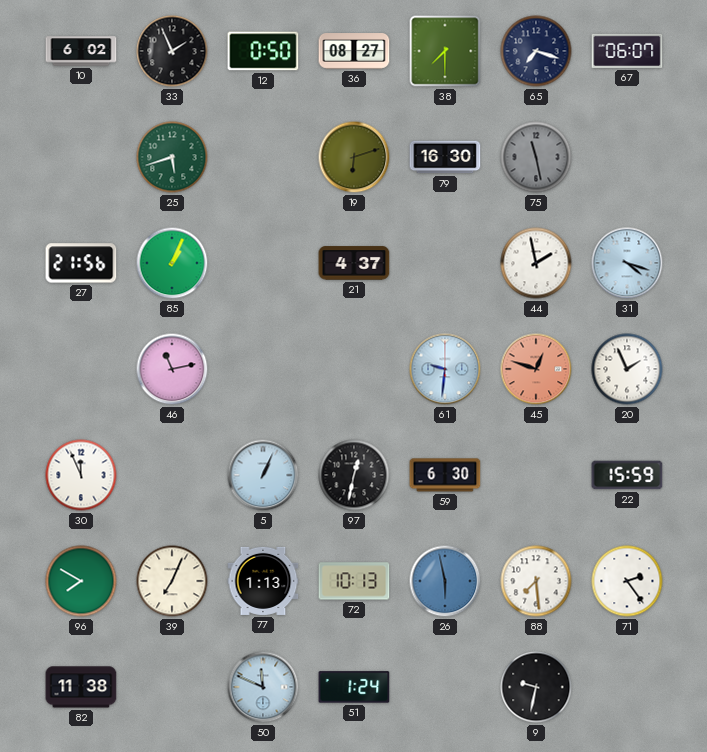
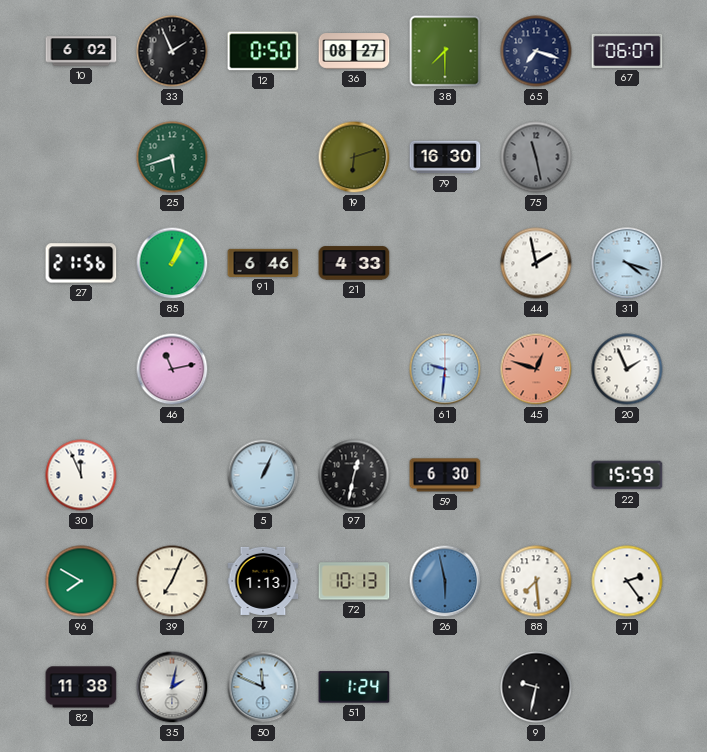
91: none -> 6:46 (263, 263)
21: 4:37 -> 4:33 (354, 263)
35: none -> 2:02 (172, 687)
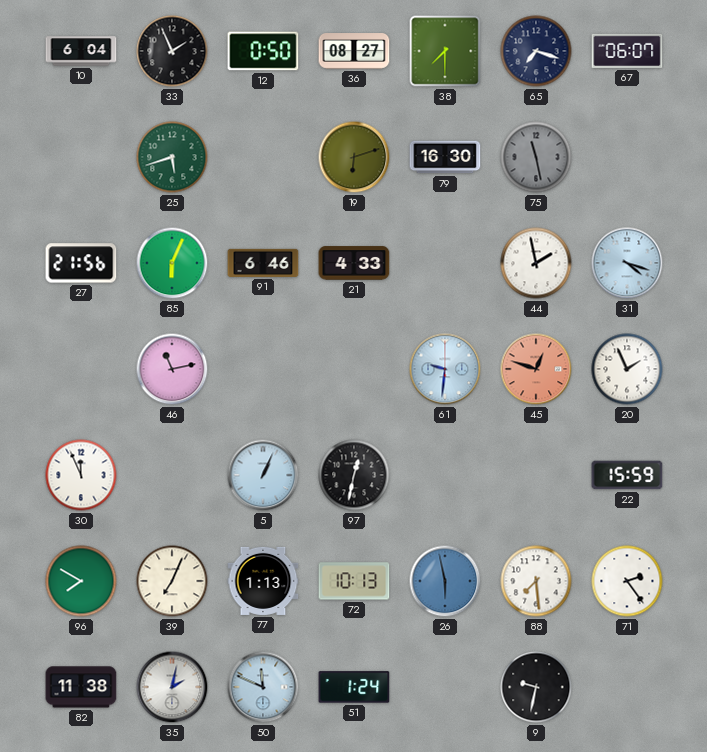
10: 6:02 -> 6:04 (81, 51)
85: 1:04 -> 6:04 (172, 263)
59: 6:30 -> none (445, 475)
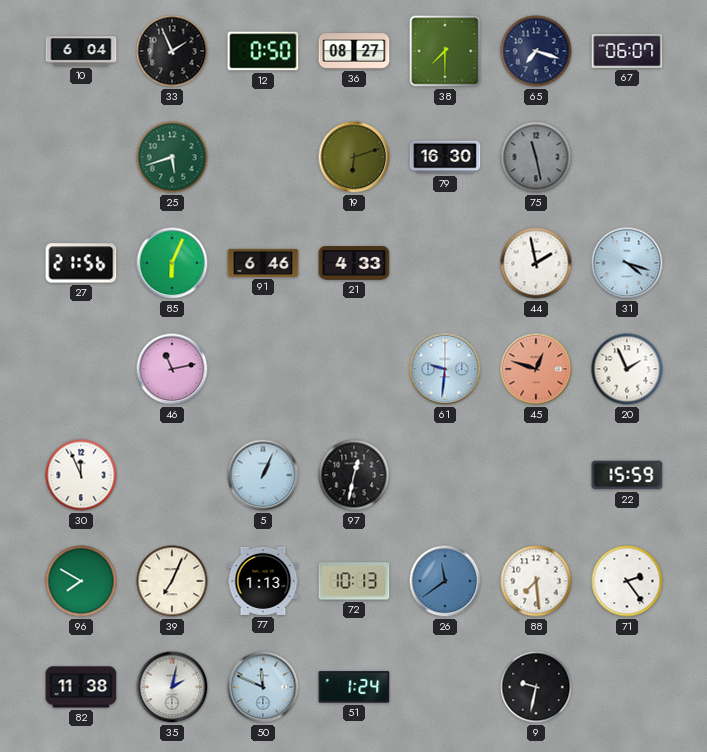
26: 5:58 -> 11:39 (445, 581)
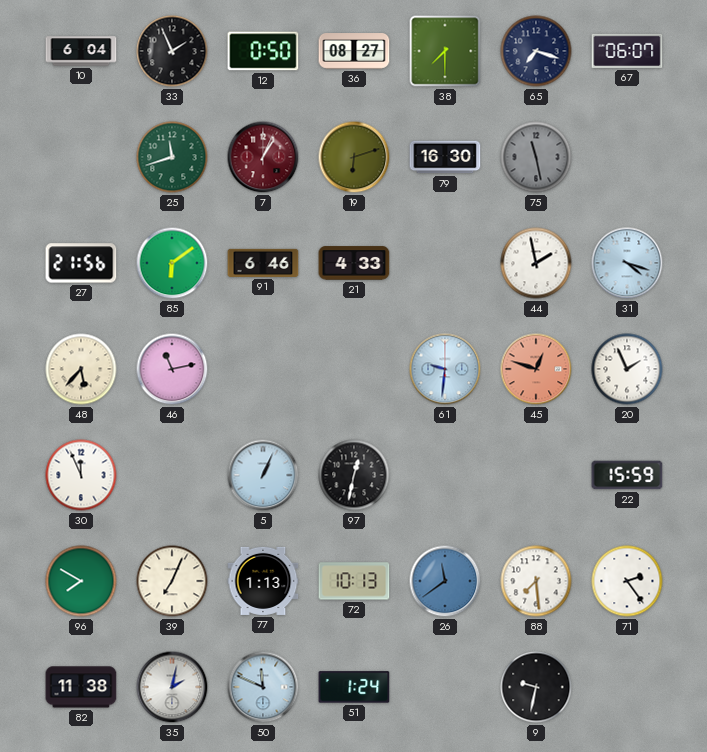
25: 5:42 -> 11:42 (172, 157)
7: none -> 1:04 (263, 157)
85: 6:04 -> 6:09 (172, 263)
48: none -> 5:37 (81, 369)
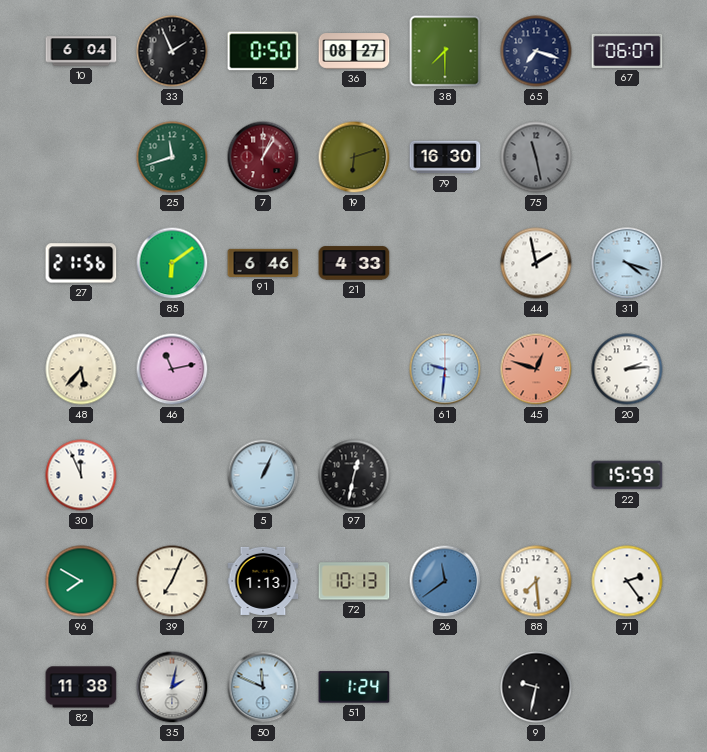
20: 1:56 -> 2:14 (627, 369)
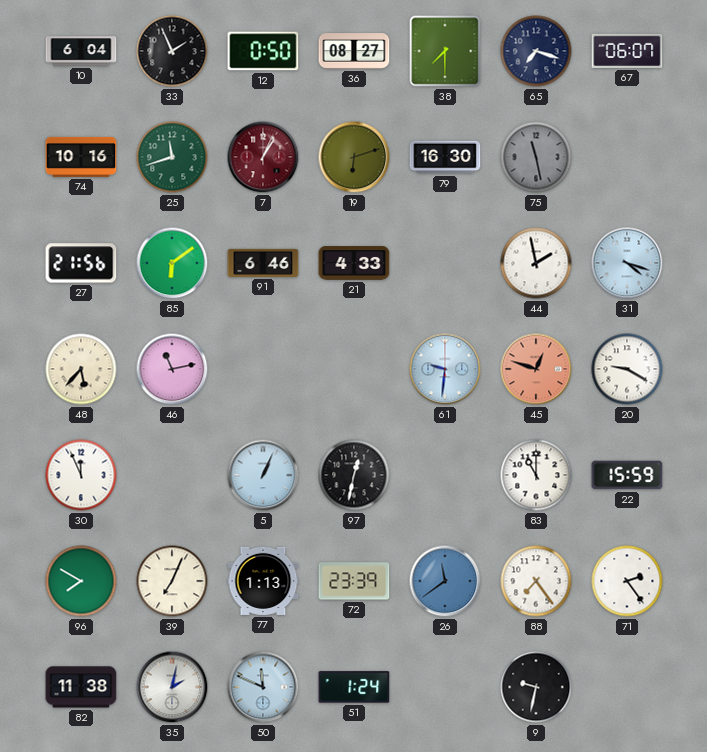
74: none -> 10:16 (81, 157)
20: 2:14 -> 9:20 (627, 369)
83: none -> 11:00 (536, 475)
72: 10:13 -> 23:39 (354, 581)
88: 7:29 -> 7:24 (536, 581)
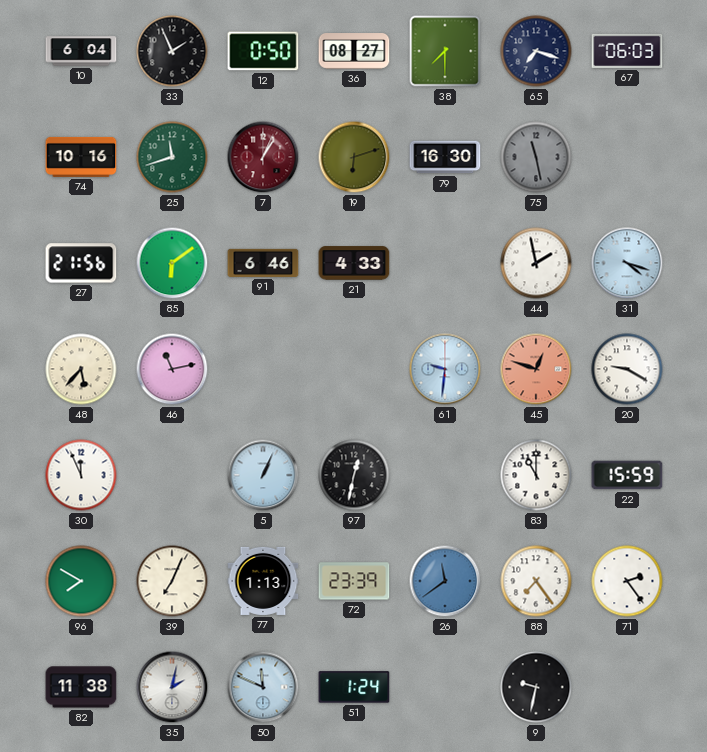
67: 06:07 -> 06:03 (627, 51)
